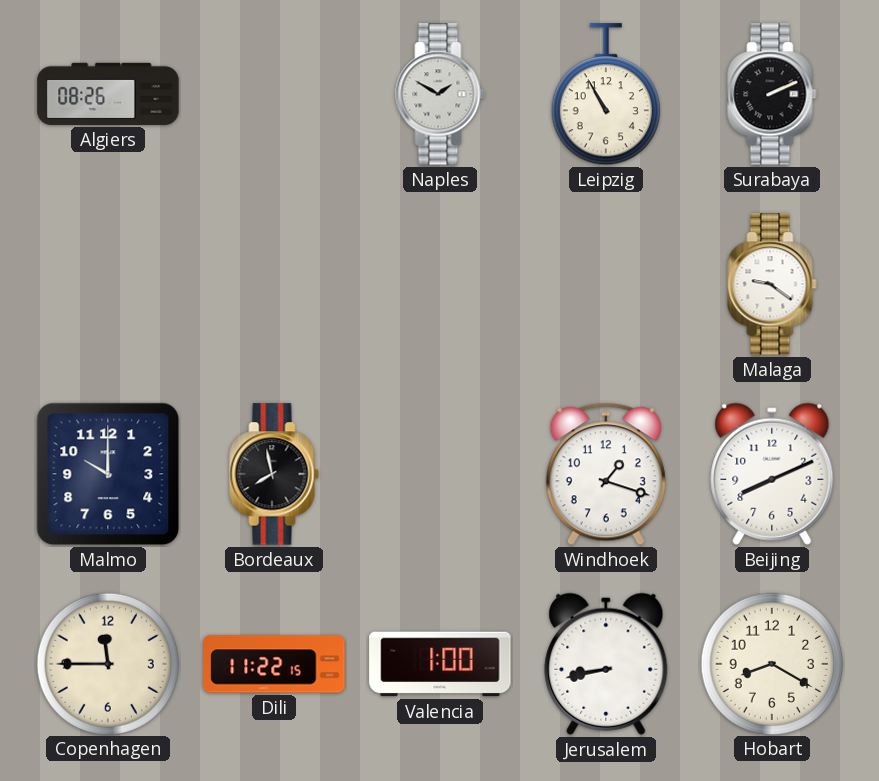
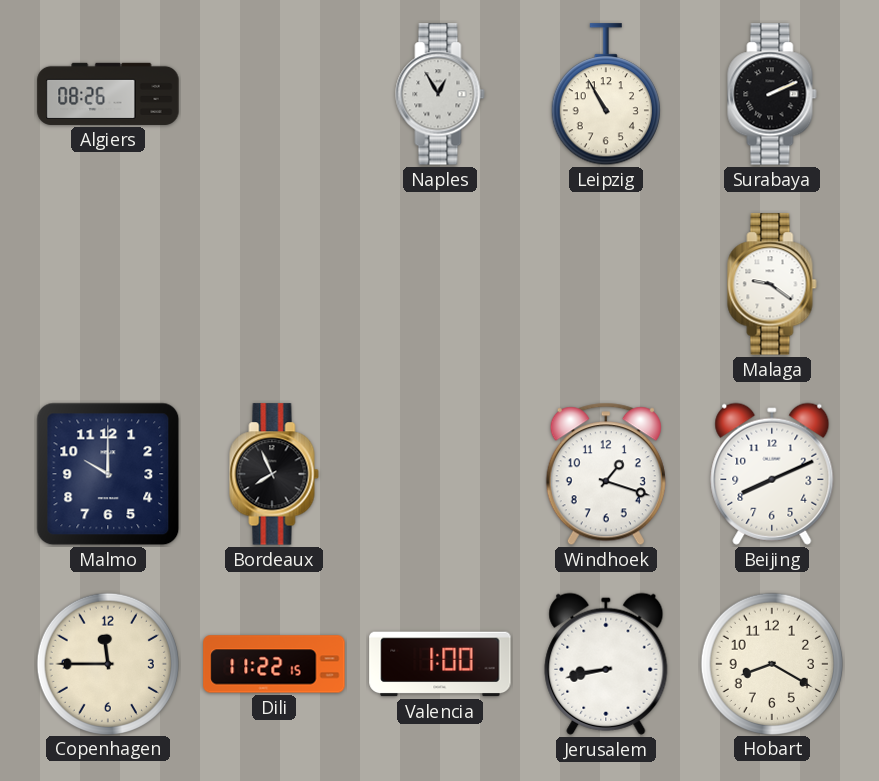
Naples: 1:50 -> 12:55 (440, 94)
Bordeaux: 7:58 -> 7:56 (274, 474)
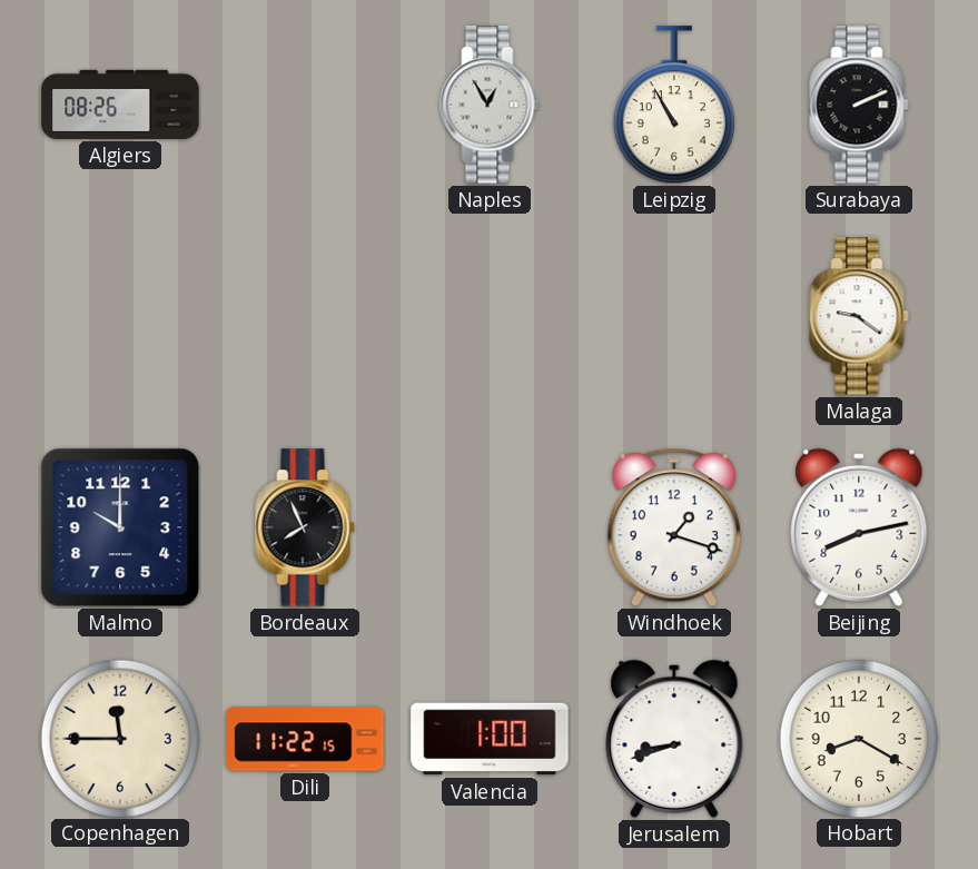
Beijing: 8:11 -> 8:13 (859, 527)
Jerusalem: 8:43 -> 8:42 (674, 739)
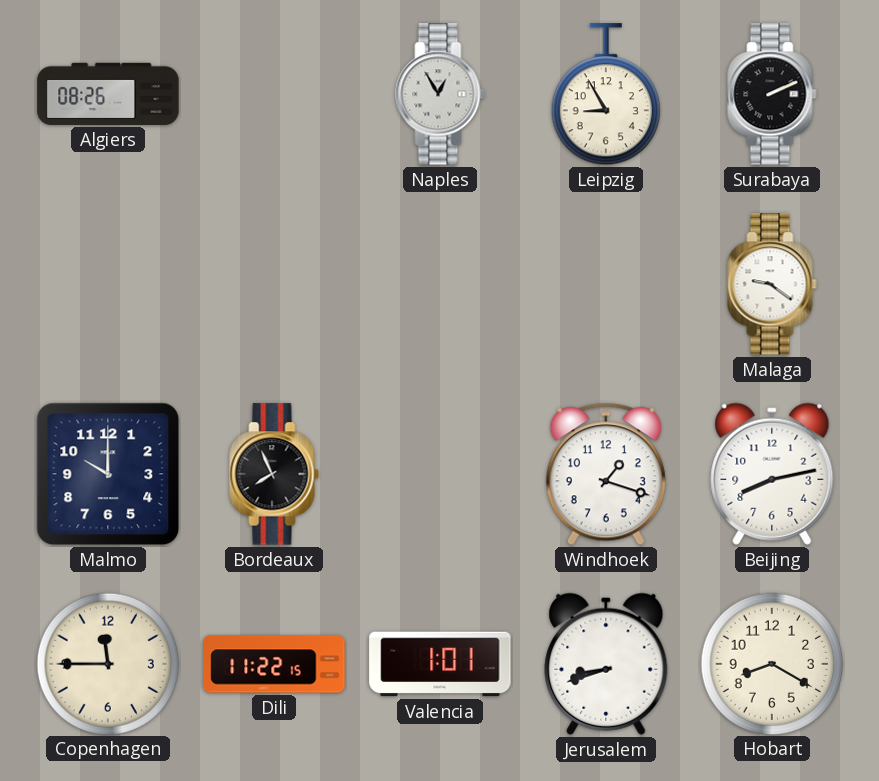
Leipzig: 10:55 -> 8:55 (606, 95)
Valencia: 1:00 -> 1:01 (440, 664)
